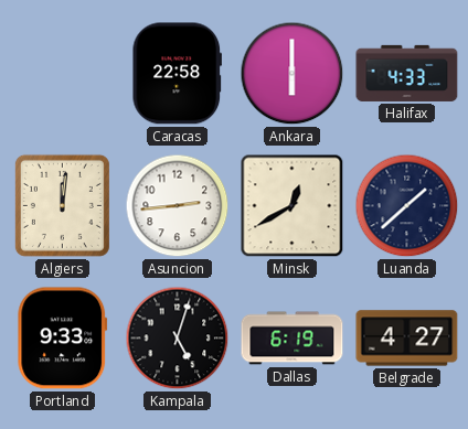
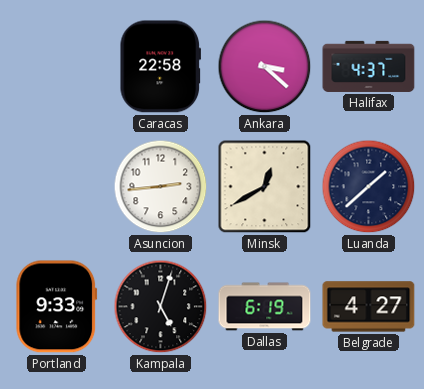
Ankara: 6:00 -> 3:22 (265, 67)
Halifax: 4:33 -> 4:37 (369, 66)
Algiers: 12:01 -> none (62, 205)
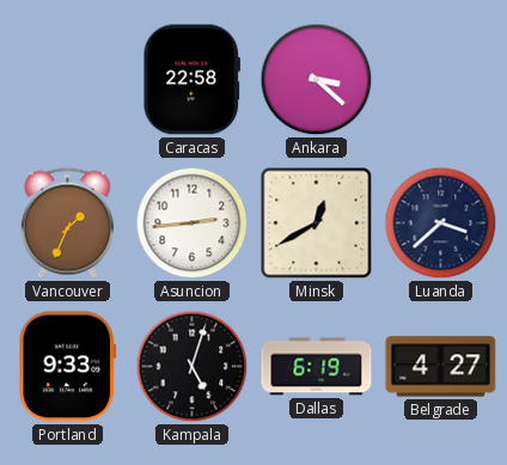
Halifax: 4:37 -> none (369, 66)
Vancouver: none -> 1:34 (67, 222)
Luanda: 1:38 -> 3:38 (441, 224)
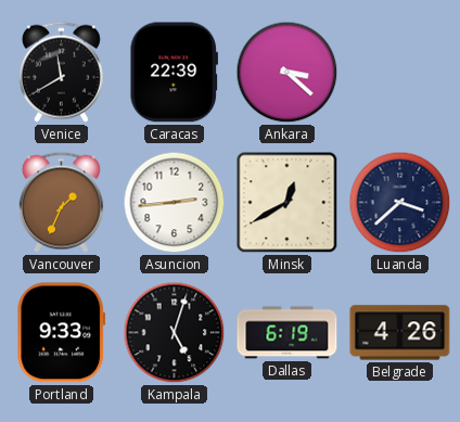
Venice: none -> 11:40 (61, 72)
Caracas: 22:58 -> 22:39 (174, 73)
Belgrade: 4:27 -> 4:26 (400, 333)
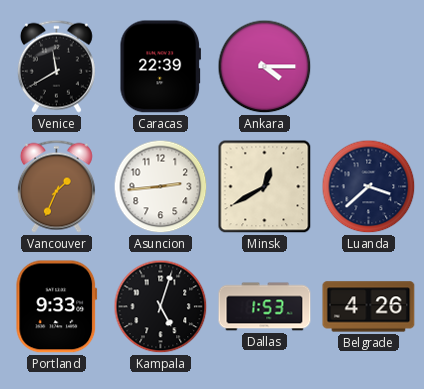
Ankara: 3:22 -> 4:15 (265, 67)
Dallas: 6:19 -> 1:53 (265, 307)
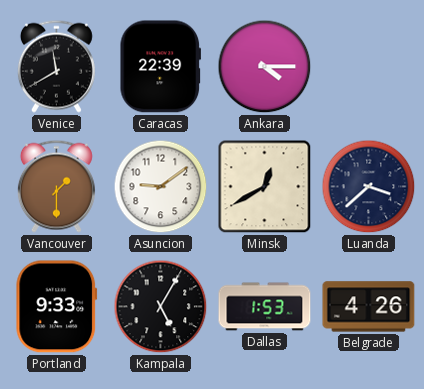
Vancouver: 1:34 -> 1:30 (56, 186)
Asuncion: 2:44 -> 9:09 (161, 187)
Kampala: 5:03 -> 5:05 (161, 307)
